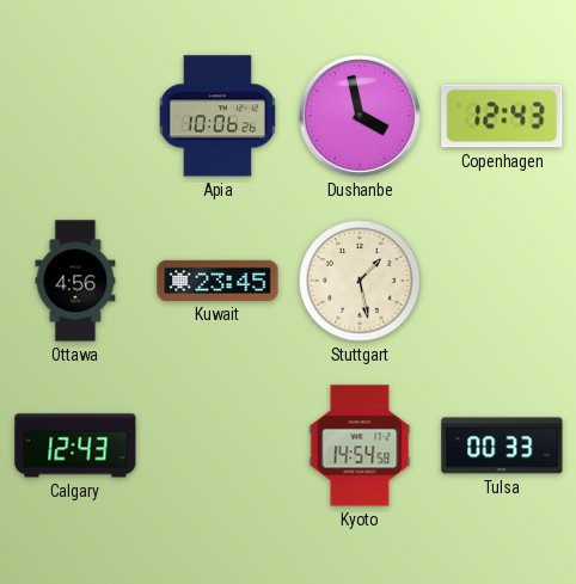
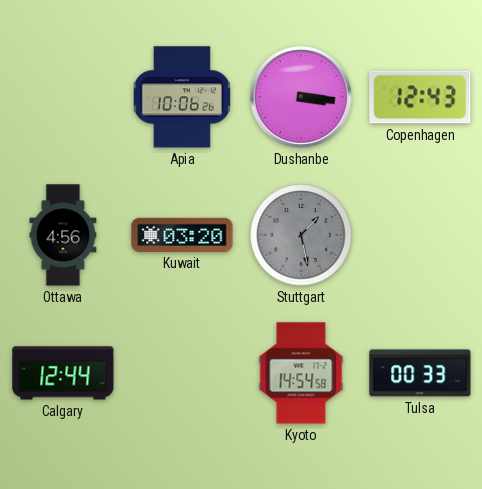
Dushanbe: 3:58 -> 3:16 (302, 98)
Kuwait: 23:45 -> 03:20 (182, 235)
Stuttgart dial: cream -> grey (301, 235)
Calgary: 12:43 -> 12:44 (63, 373)
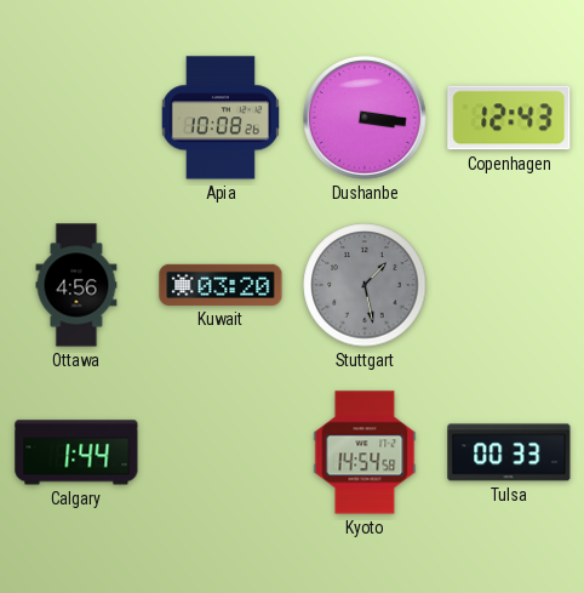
Apia: 10:06 -> 10:08 (219, 118)
Calgary: 12:44 -> 1:44 (76, 452)
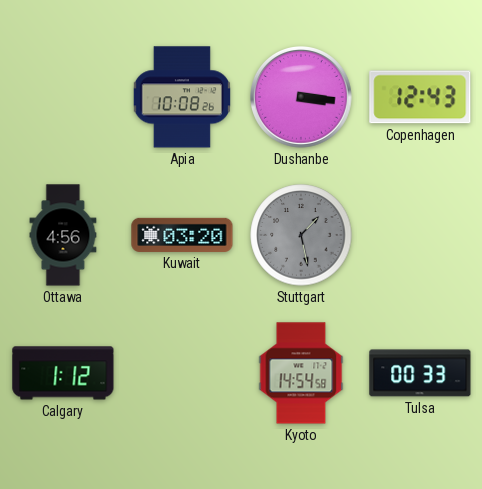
Calgary: 1:44 -> 1:12 (63, 373)
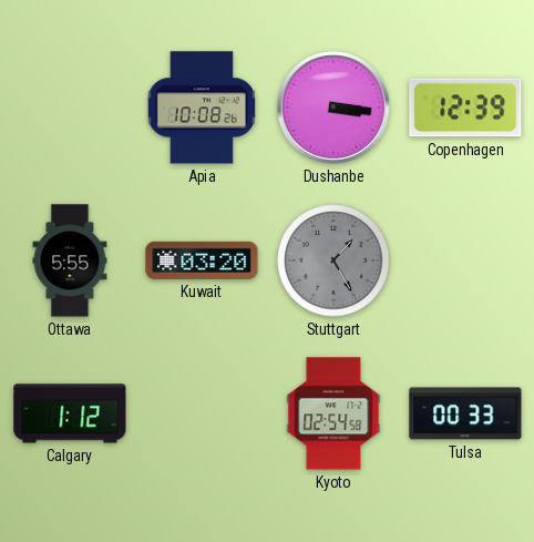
Copenhagen: 12:43 -> 12:39 (465, 108)
Ottawa: 4:56 -> 5:55 (70, 260)
Stuttgart: 1:28 -> 1:25 (333, 260)
Kyoto: 14:54 -> 02:54 (333, 413)
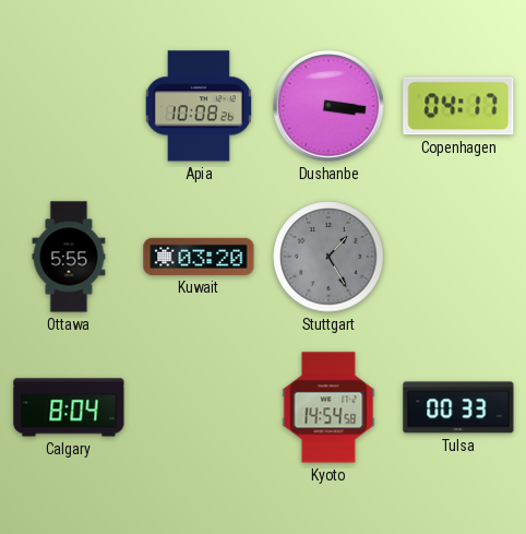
Copenhagen: 12:39 -> 04:17 (458, 106)
Calgary: 1:12 -> 8:04 (69, 407)
Kyoto: 02:54 -> 14:54 (328, 407)
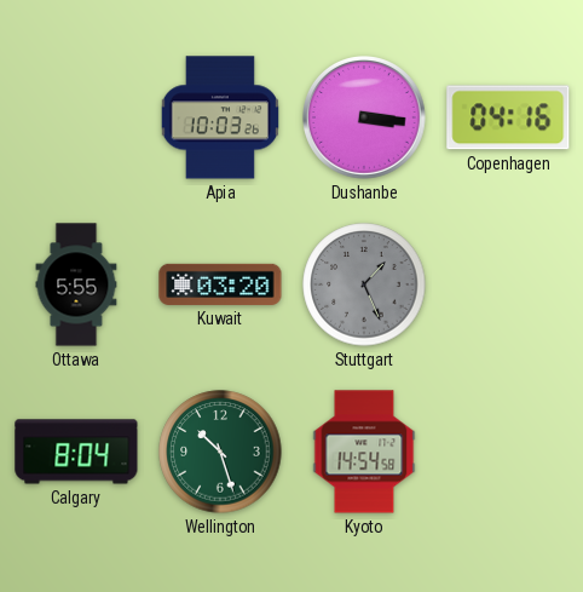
Apia: 10:08 -> 10:03 (219, 117)
Copenhagen: 04:17 -> 04:16 (508, 117)
Stuttgart: 1:25 -> 1:26 (364, 284)
Wellington: none -> 10:27 (220, 452)
Tulsa: 00:33 -> none (458, 407)
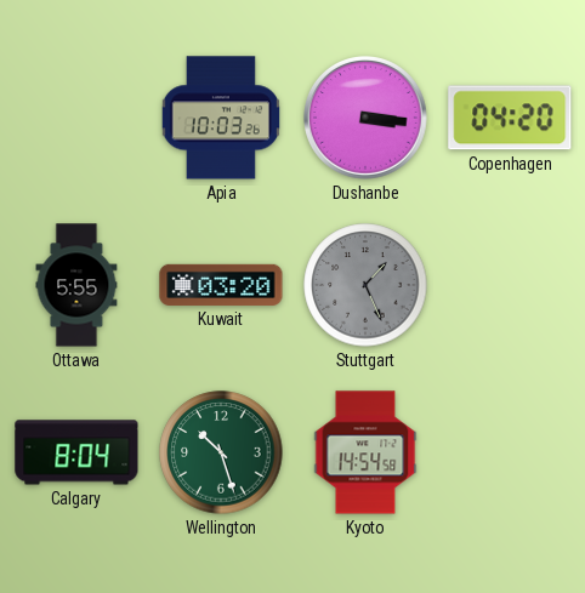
Copenhagen: 04:16 -> 04:20 (510, 118)
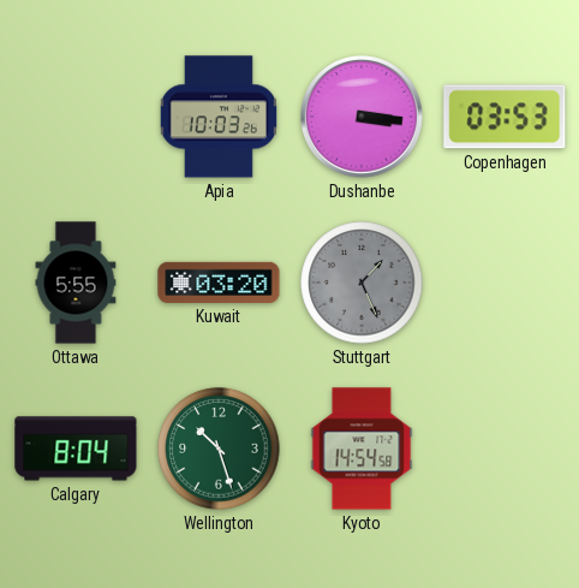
Copenhagen: 04:20 -> 03:53 (505, 117)
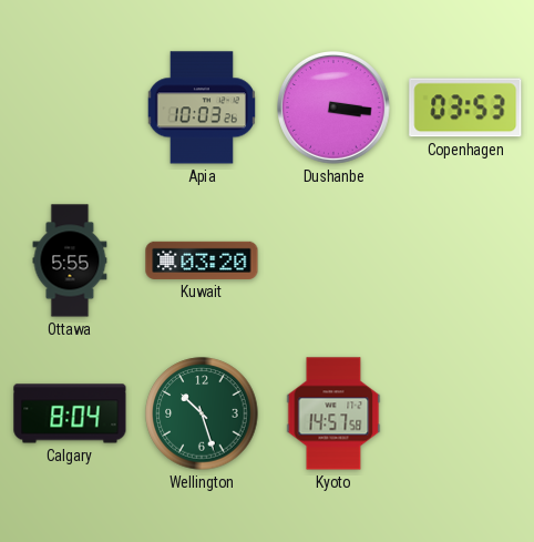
Stuttgart: 1:26 -> none (362, 283)
Kyoto: 14:54 -> 14:57 (333, 413)
